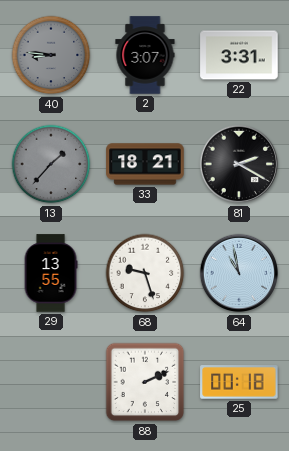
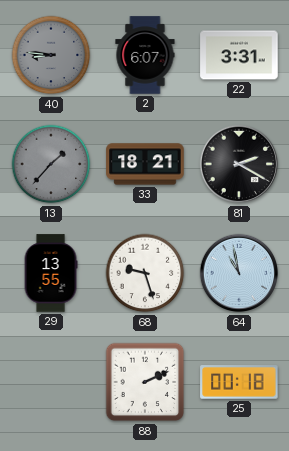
2: 3:07 -> 6:07 (145, 55)
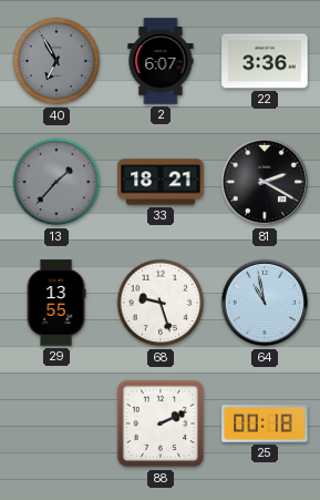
40: 8:46 -> 6:55 (56, 61)
22: 3:31 -> 3:36 (265, 61)
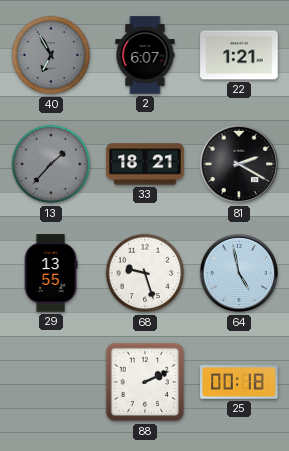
22: 3:36 -> 1:21 (239, 55)
64: 10:58 -> 4:58 (239, 273)
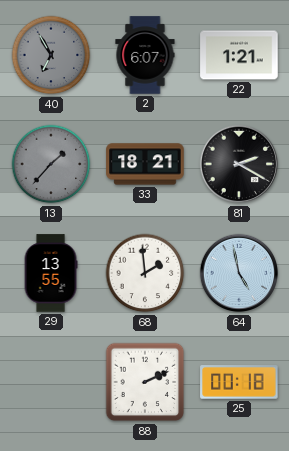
68: 9:27 -> 1:59 (145, 273)
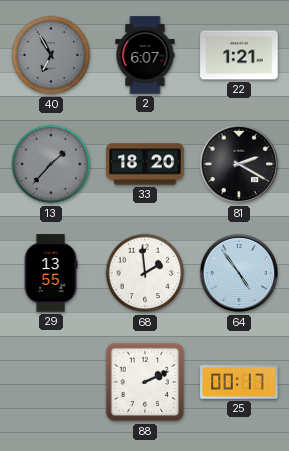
33: 18:21 -> 18:20 (145, 164)
64: 4:58 -> 4:54 (239, 273)
25: 00:18 -> 00:17 (239, 382)
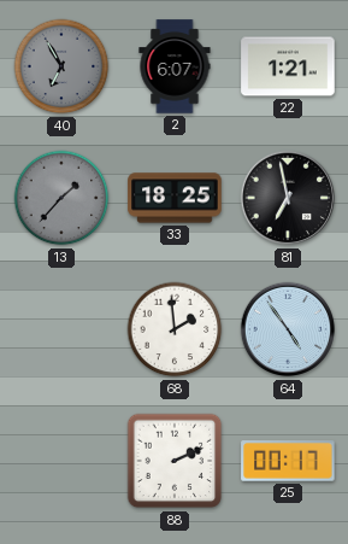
33: 18:20 -> 18:25 (175, 198)
81: 2:20 -> 6:58 (288, 198)
29: 13:55 -> none (51, 273)
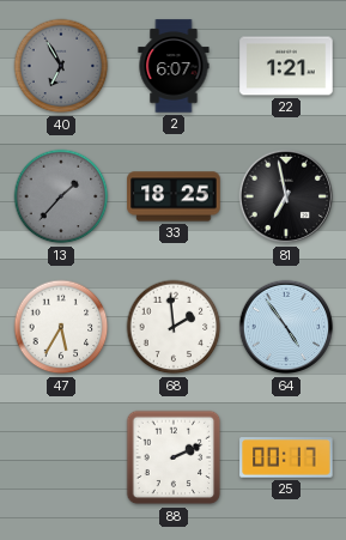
47: none -> 5:35 (61, 327)
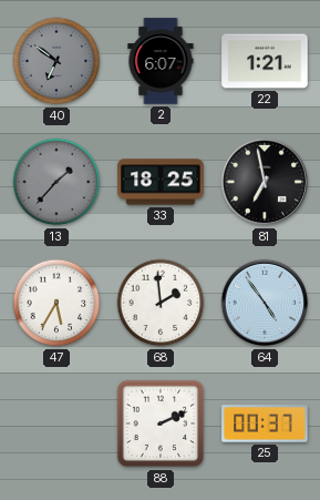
40: 6:55 -> 6:51 (56, 61)
25: 00:17 -> 00:37 (265, 424)
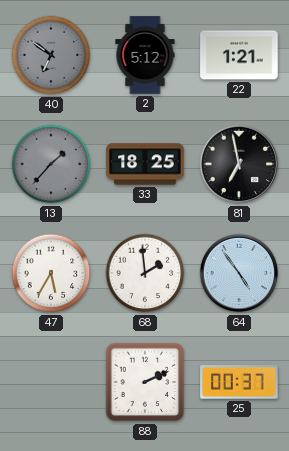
2: 6:07 -> 5:12 (145, 55)
